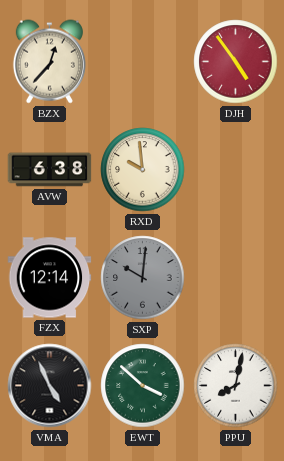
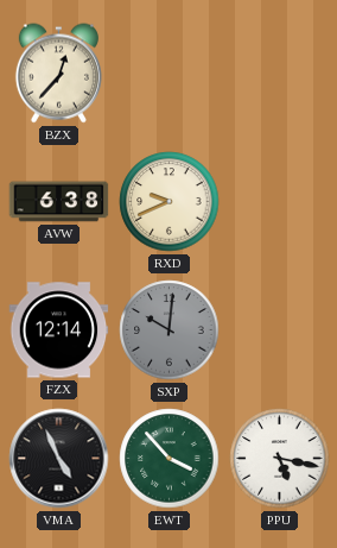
DJH: 4:54 -> none (236, 62)
RXD: 9:59 -> 9:41 (170, 202)
EWT: 3:52 -> 3:53 (170, 459)
PPU: 8:02 -> 5:17 (280, 459)
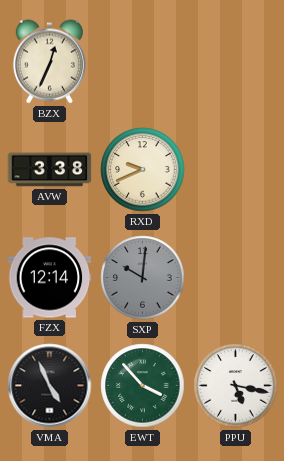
BZX: 12:37 -> 12:34 (49, 62)
AVW: 6:38 -> 3:38 (50, 170)
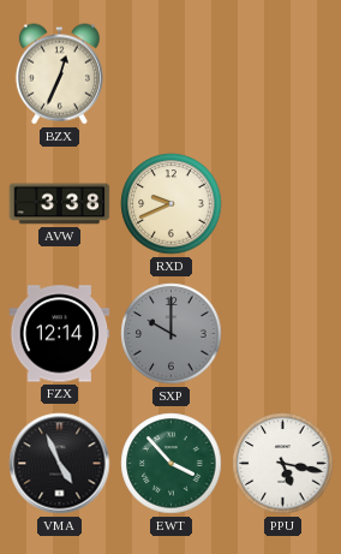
SXP: 10:01 -> 10:00 (172, 334)
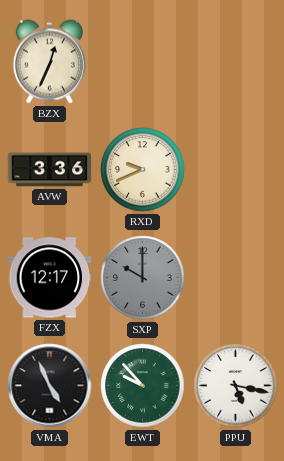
AVW: 3:38 -> 3:36 (50, 170)
FZX: 12:14 -> 12:17 (50, 278)
EWT: 3:53 -> 9:53 (143, 386)
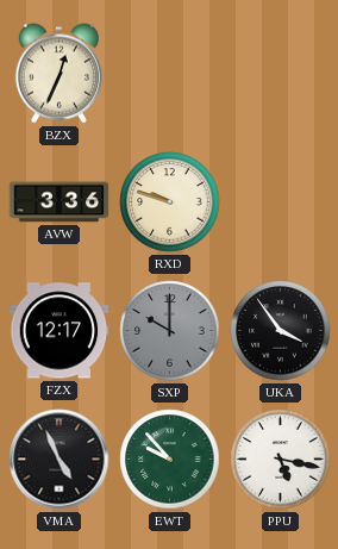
RXD: 9:41 -> 9:48 (170, 202)
UKA: none -> 3:54 (281, 331)
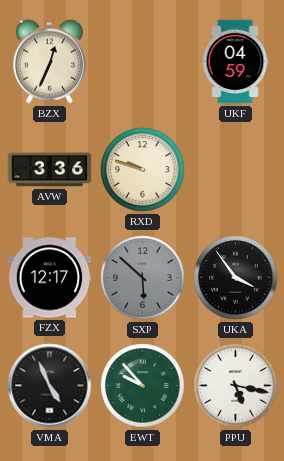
UKF: none -> 04:59 (235, 62)
SXP: 10:00 -> 5:52 (143, 278)
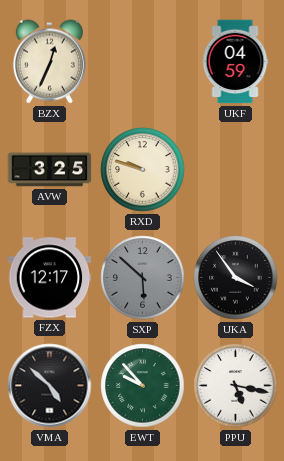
AVW: 3:36 -> 3:25 (50, 170)
VMA: 4:56 -> 4:52 (50, 386)
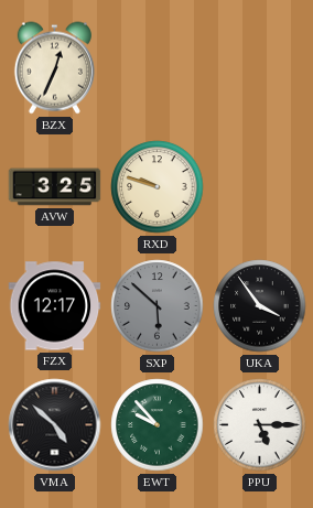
UKF: 04:59 -> none (235, 62)
PPU: 5:17 -> 5:15 (260, 425)
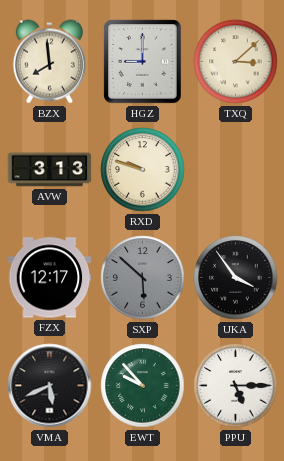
BZX: 12:34 -> 7:59 (49, 62)
HGZ: none -> 9:00 (143, 62)
TXQ: none -> 3:08 (236, 62)
AVW: 3:25 -> 3:13 (50, 170)
VMA: 4:52 -> 5:41 (50, 386)
